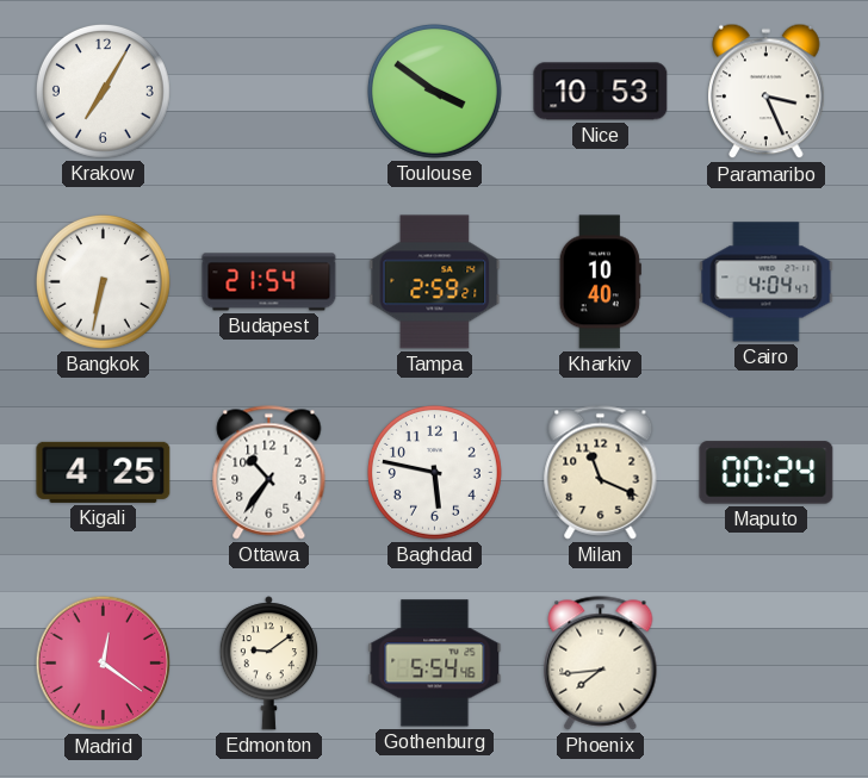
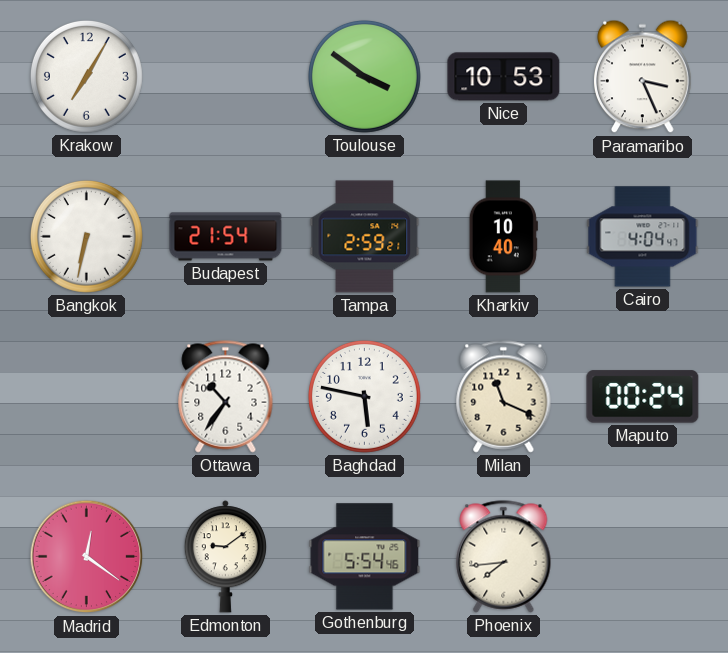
Kigali: 4:25 -> none (104, 472)
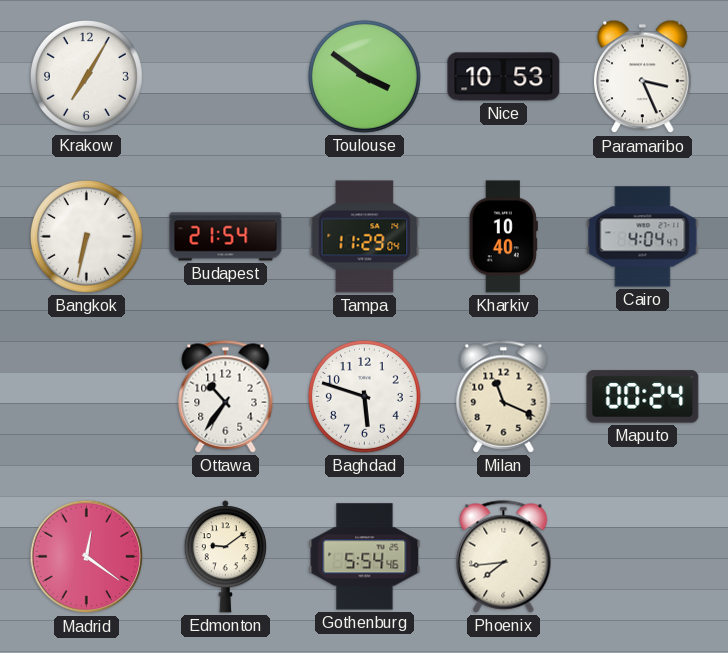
Tampa: 2:59 -> 11:29 (365, 237)
Baghdad: 5:47 -> 5:48 (364, 396)
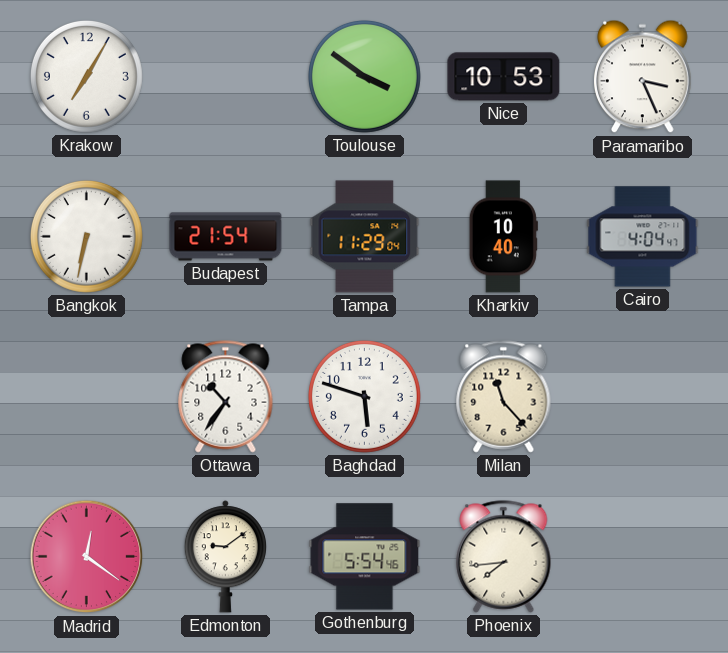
Milan: 11:19 -> 11:23 (504, 397)
Maputo: 00:24 -> none (643, 397)
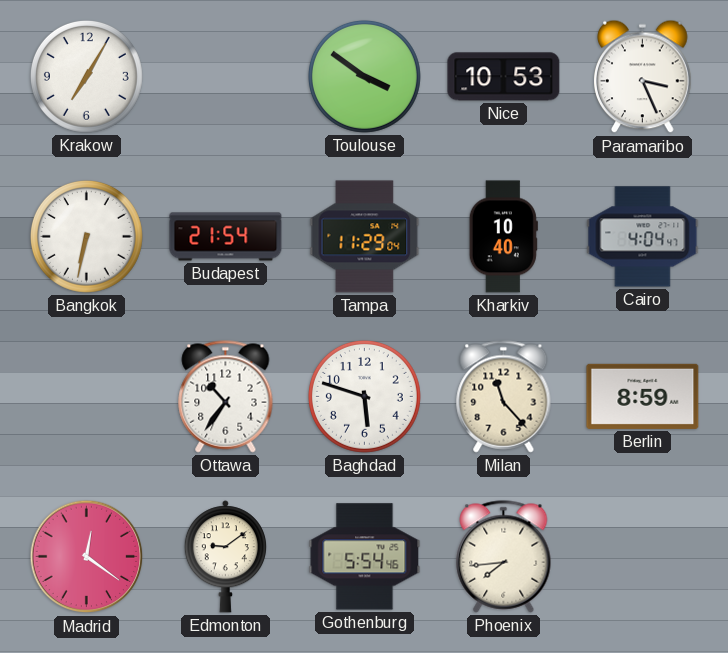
Berlin: none -> 8:59 (643, 396)
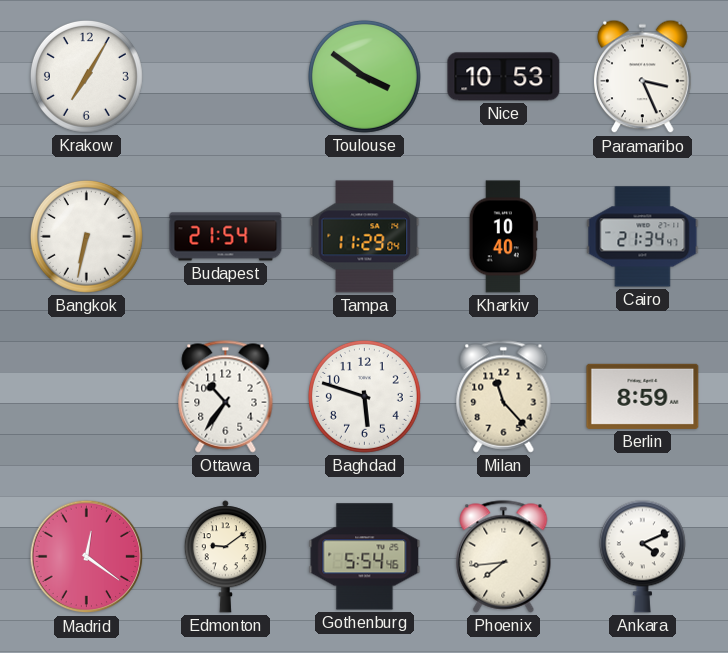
Cairo: 4:04 -> 21:34 (643, 237)
Ankara: none -> 4:11 (642, 556)
